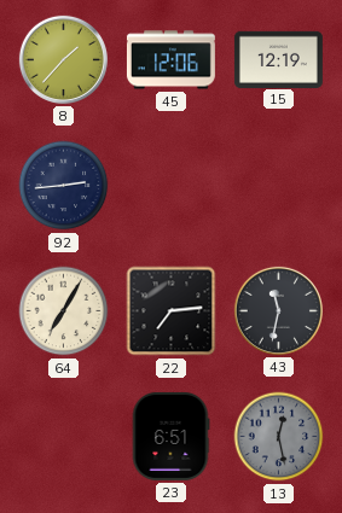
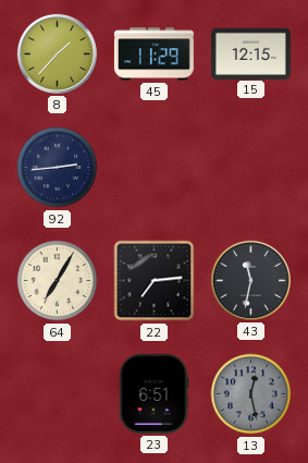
45: 12:06 -> 11:29 (153, 54)
15: 12:19 -> 12:15 (250, 53)
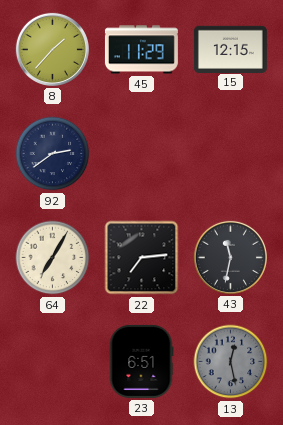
92: 2:44 -> 2:39 (53, 154)
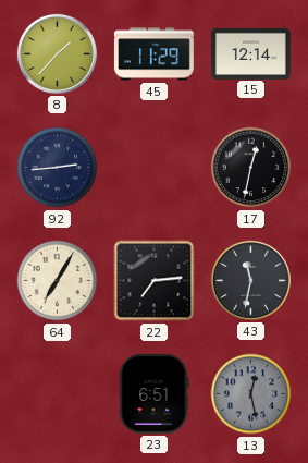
15: 12:15 -> 12:14 (250, 53)
92: 2:39 -> 2:44 (58, 168)
17: none -> 12:32 (251, 168)
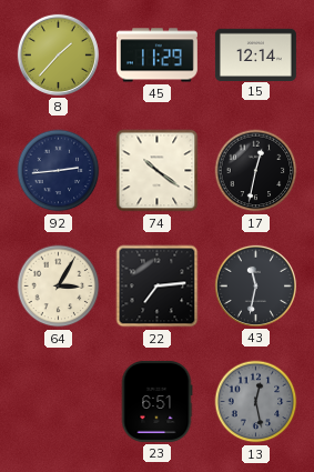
74: none -> 10:21 (158, 171)
64: 7:05 -> 3:05 (59, 287)
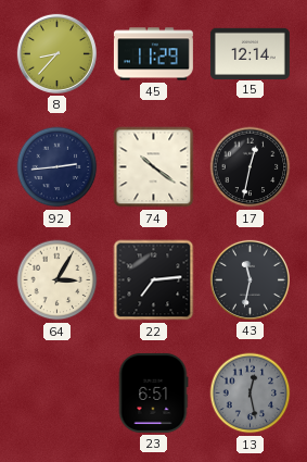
8: 1:37 -> 8:37 (56, 53)
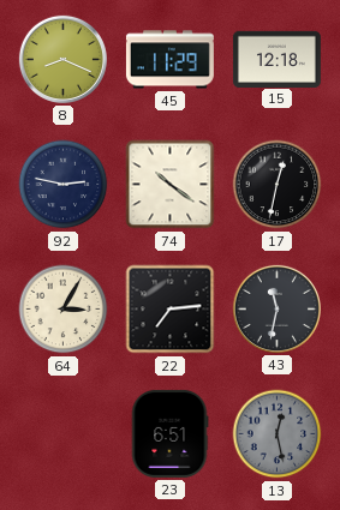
8: 8:37 -> 8:19 (62, 59)
15: 12:14 -> 12:18 (276, 59)
92: 2:44 -> 2:47 (64, 185)
